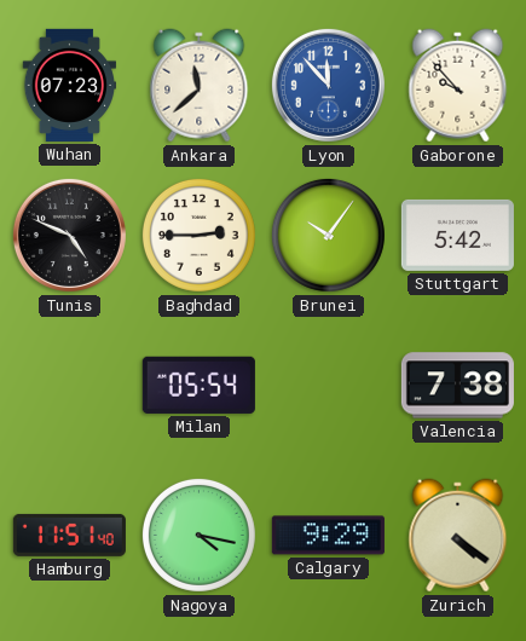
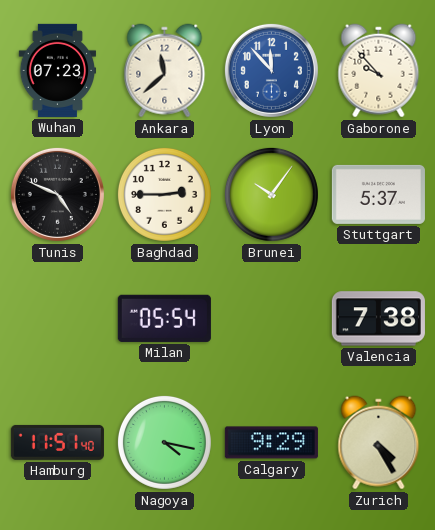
Stuttgart: 5:42 -> 5:37 (378, 194)
Zurich: 4:21 -> 4:25 (379, 443)
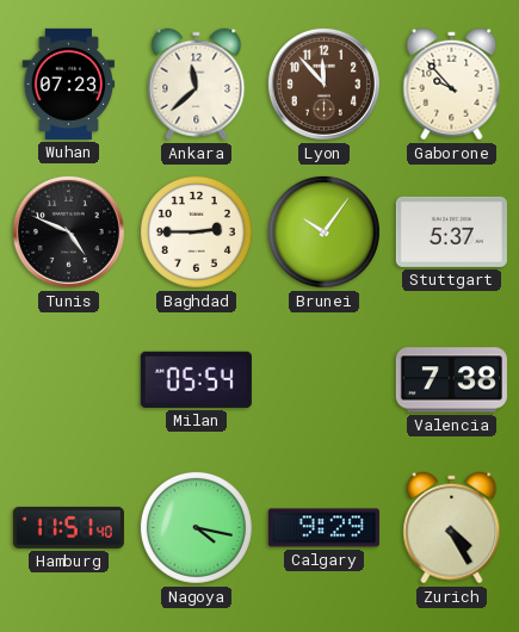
Lyon dial: blue -> brown (323, 83)
